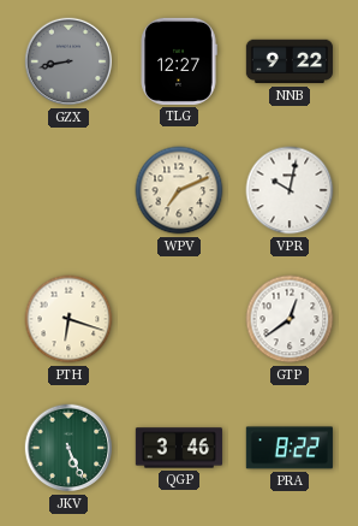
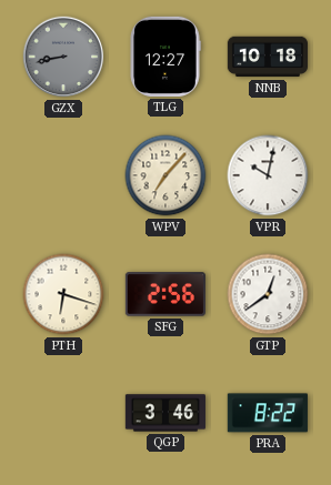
NNB: 9:22 -> 10:18 (268, 57)
WPV: 7:11 -> 7:07 (165, 175)
SFG: none -> 2:56 (165, 294)
JKV: 5:26 -> none (68, 448)
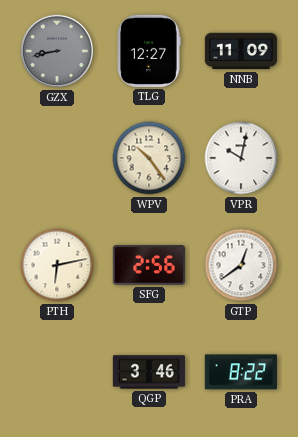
NNB: 10:18 -> 11:09 (241, 51)
WPV: 7:07 -> 10:24 (149, 158)
PTH: 6:18 -> 6:13 (57, 265)
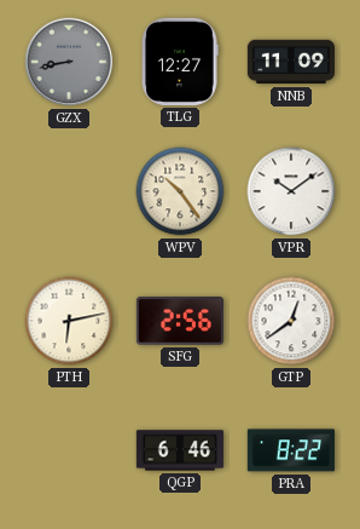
VPR: 10:02 -> 10:09 (291, 191)
QGP: 3:46 -> 6:46 (180, 450)
